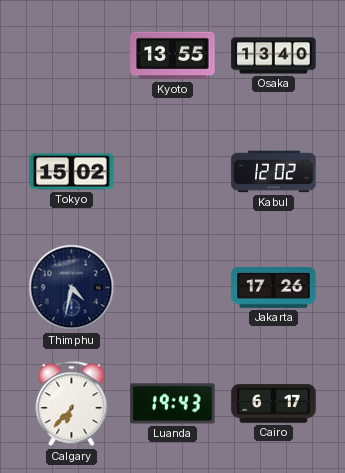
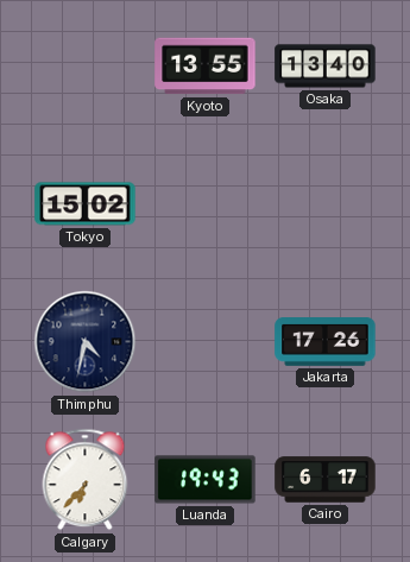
Kabul: 12:02 -> none (274, 172)
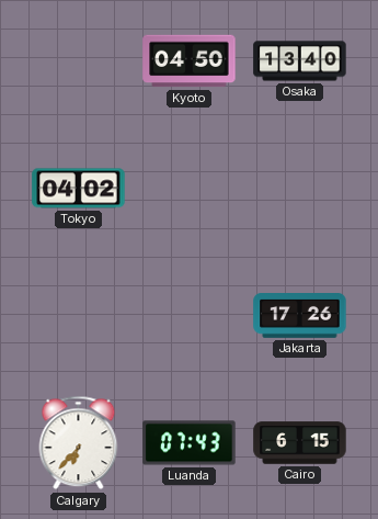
Kyoto: 13:55 -> 04:50 (190, 61)
Tokyo: 15:02 -> 04:02 (79, 189)
Thimphu: 4:32 -> none (86, 342)
Luanda: 19:43 -> 07:43 (190, 443)
Cairo: 6:17 -> 6:15 (300, 443)
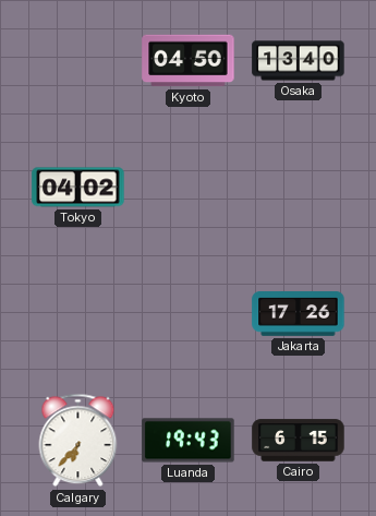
Luanda: 07:43 -> 19:43 (189, 441)
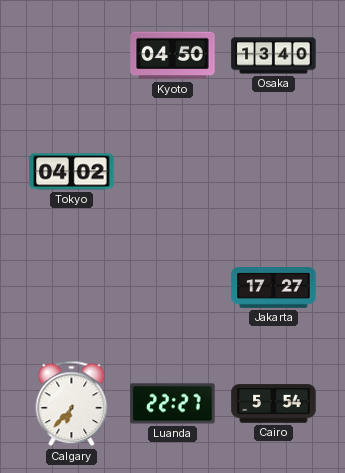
Jakarta: 17:26 -> 17:27 (274, 288)
Luanda: 19:43 -> 22:27 (173, 404)
Cairo: 6:15 -> 5:54 (274, 404)
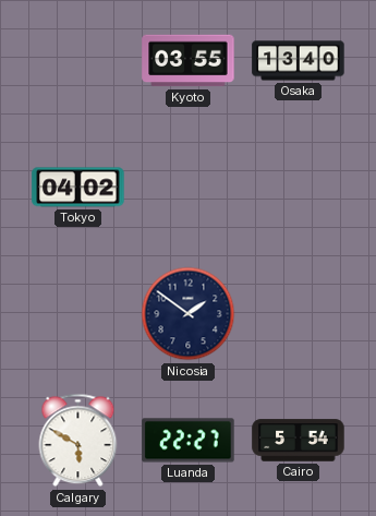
Kyoto: 04:50 -> 03:55 (189, 61)
Nicosia: none -> 1:51 (189, 314)
Jakarta: 17:27 -> none (274, 288)
Calgary: 6:37 -> 5:50 (78, 441)
